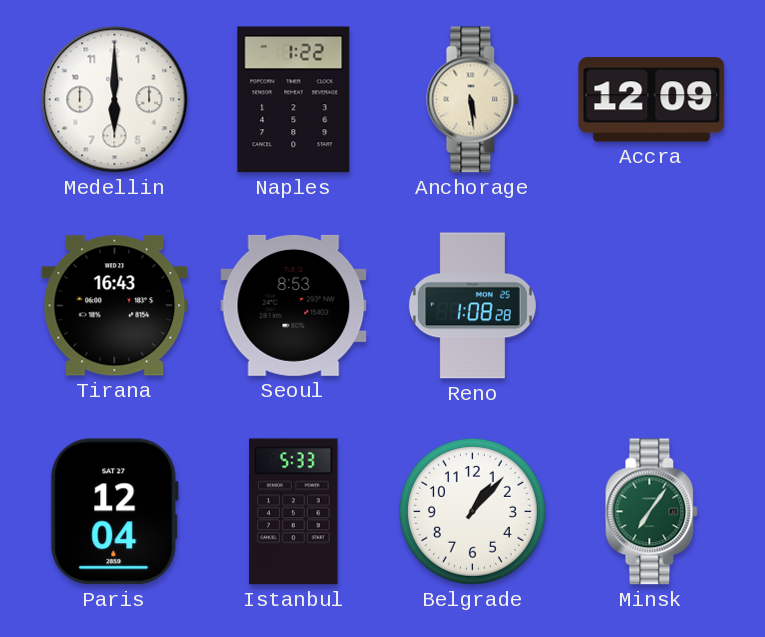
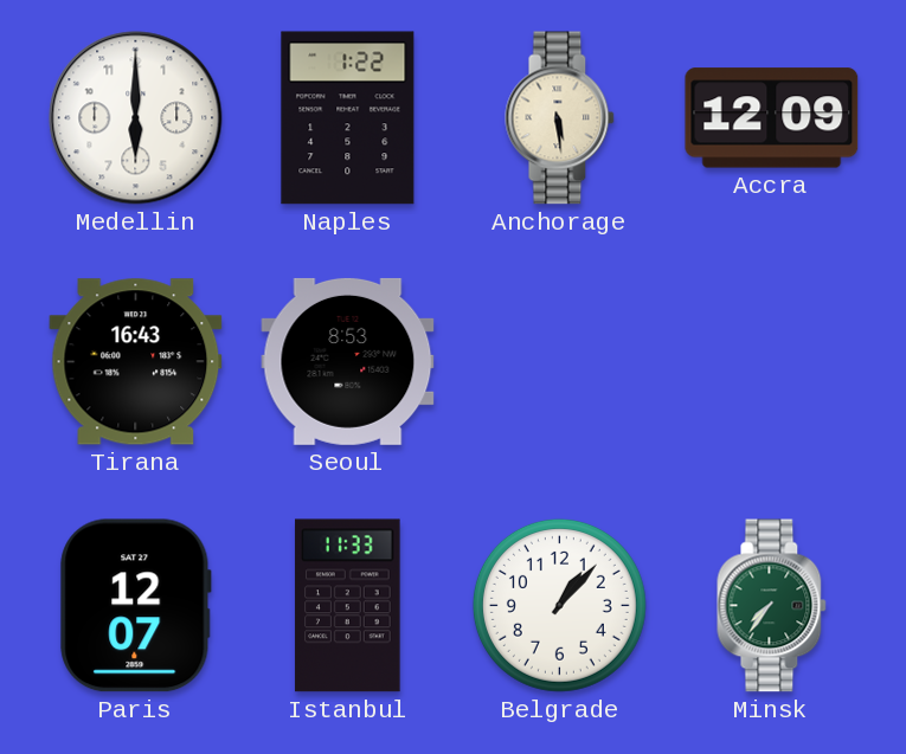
Reno: 1:08 -> none (472, 306)
Paris: 12:04 -> 12:07 (136, 606)
Istanbul: 5:33 -> 11:33 (348, 606)
Minsk: 7:06 -> 7:36 (772, 606)
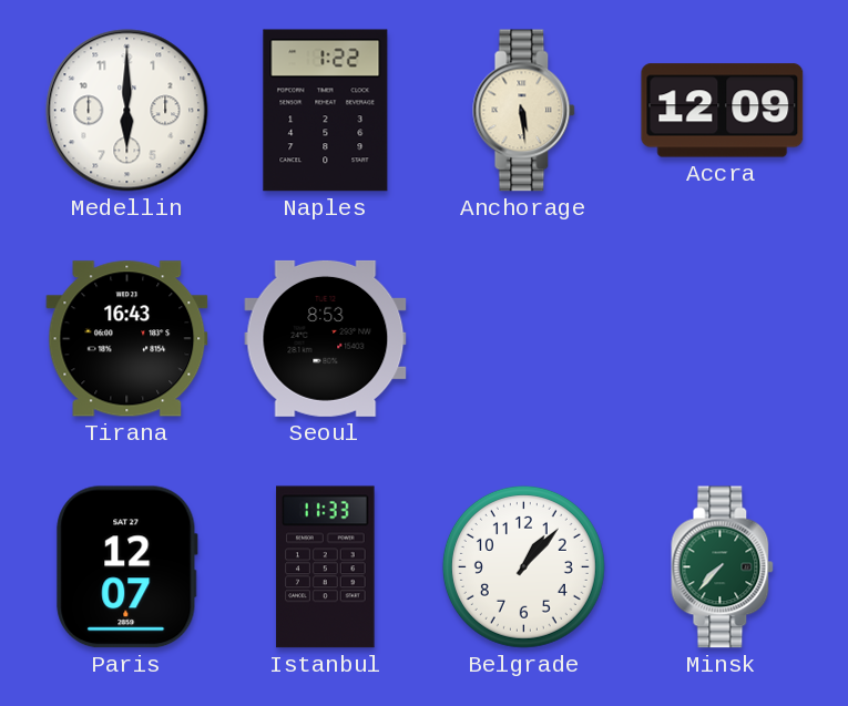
Minsk: 7:36 -> 7:37 (723, 567)
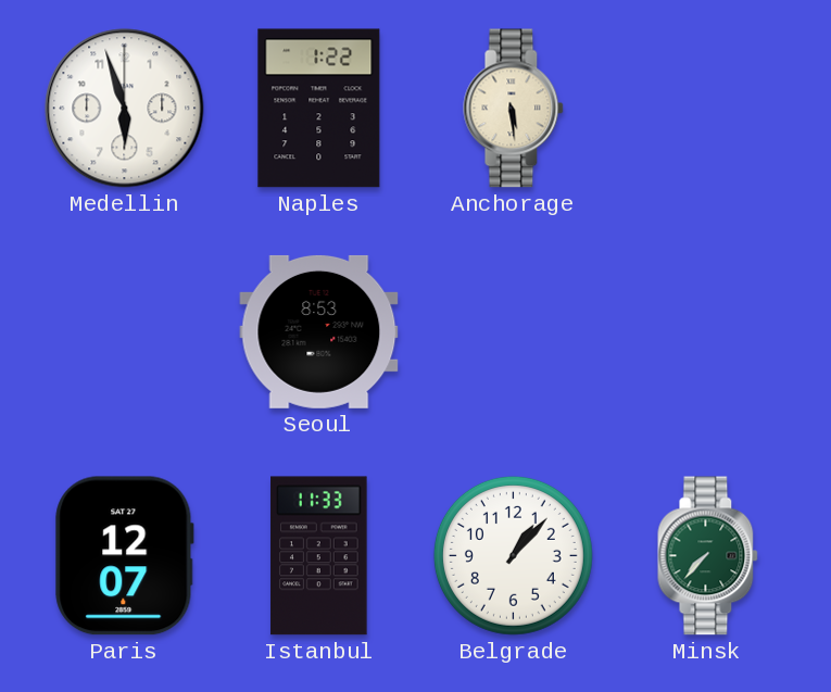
Medellin: 6:00 -> 5:57 (125, 109)
Accra: 12:09 -> none (723, 111)
Tirana: 16:43 -> none (127, 339)
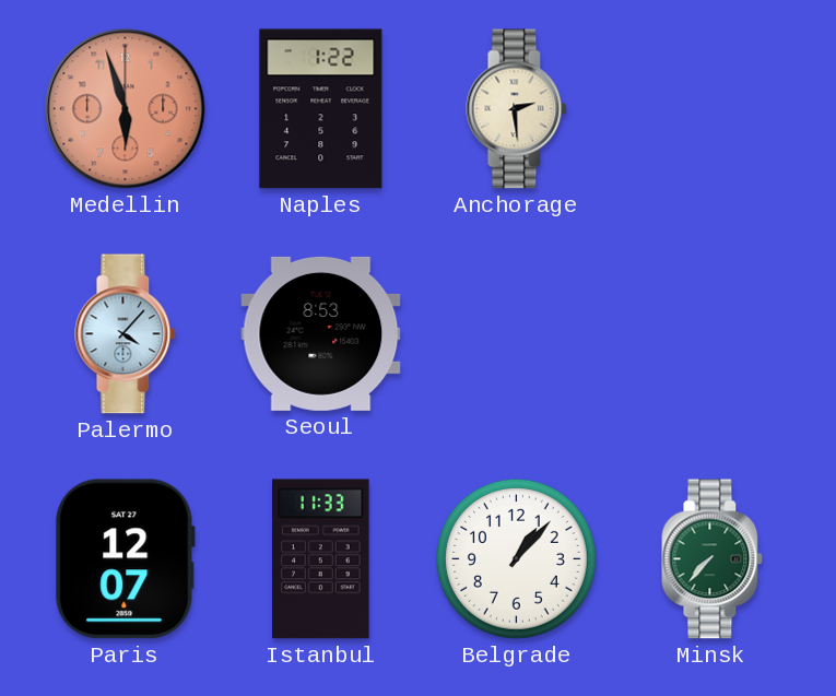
Medellin dial: white -> salmon (126, 109)
Anchorage: 5:29 -> 2:29 (517, 109)
Palermo: none -> 4:07 (126, 334)
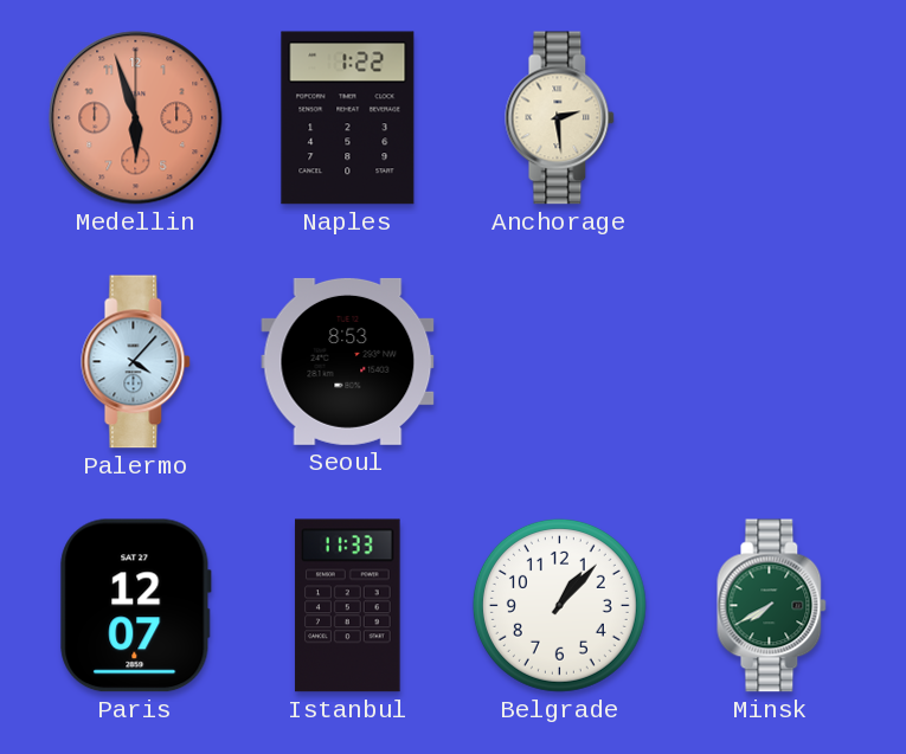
Minsk: 7:37 -> 7:40 (772, 606)
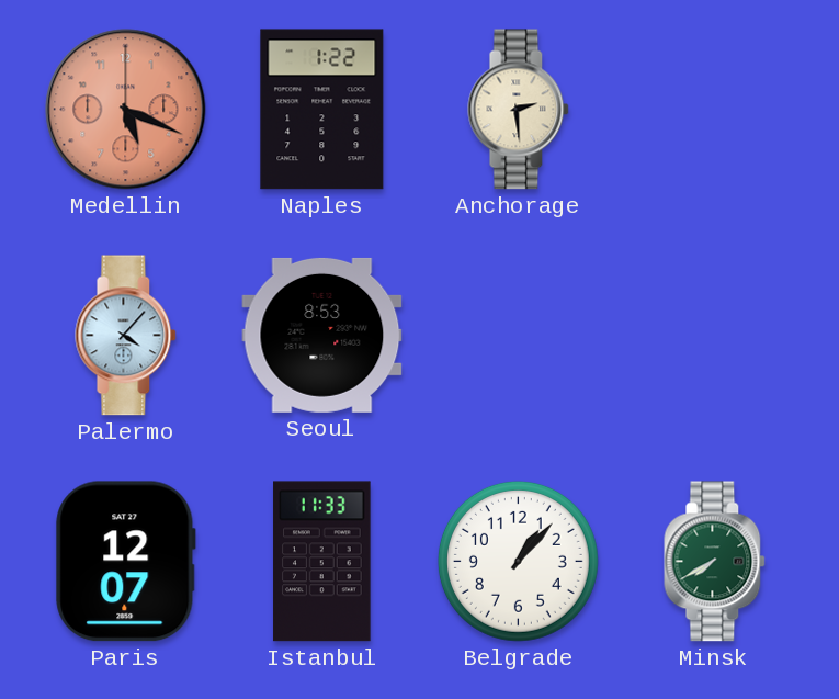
Medellin: 5:57 -> 5:19 (126, 110)
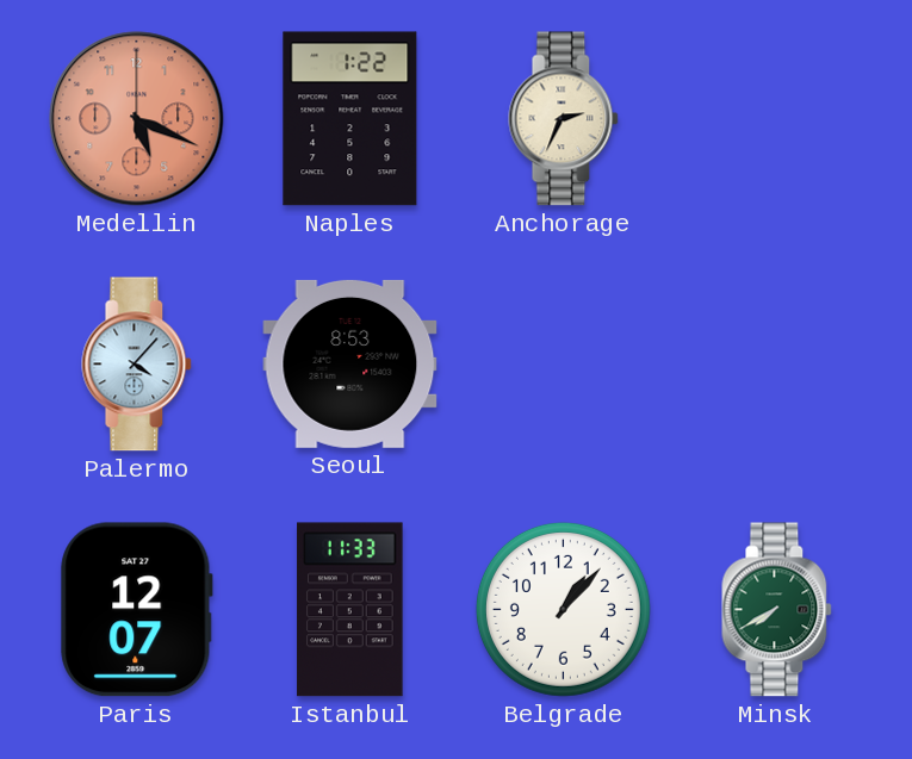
Anchorage: 2:29 -> 2:34 (564, 119)
